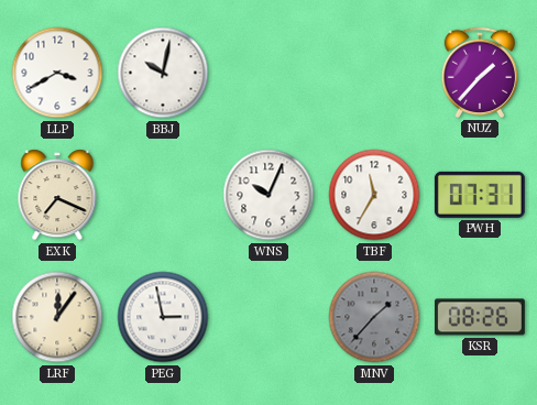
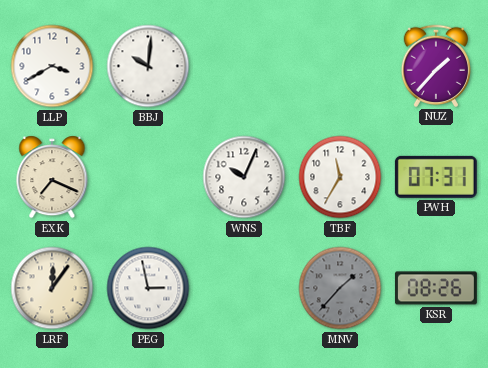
BBJ: 10:02 -> 10:01 (148, 66)
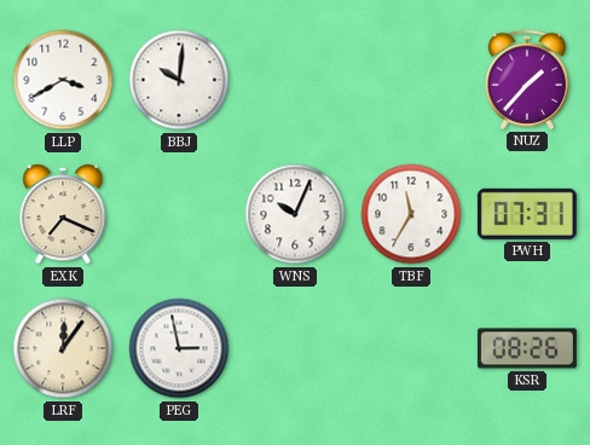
MNV: 1:37 -> none (340, 288)
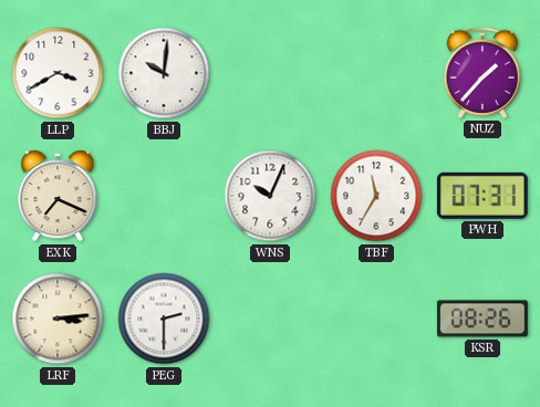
LRF: 12:06 -> 3:14 (58, 319)
PEG: 2:58 -> 2:30 (164, 319)
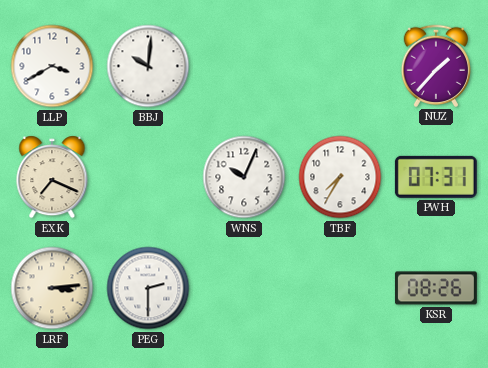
TBF: 11:35 -> 7:35 (340, 177)
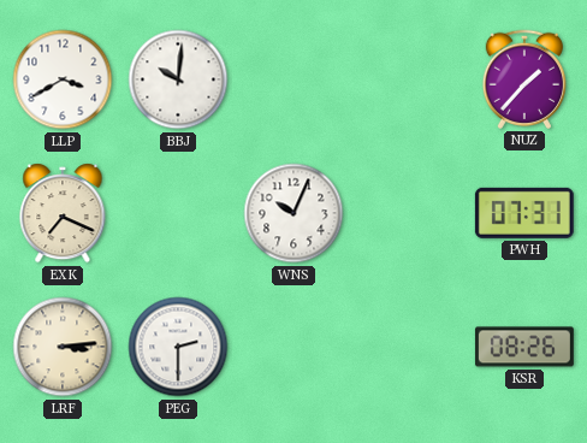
TBF: 7:35 -> none (340, 177)
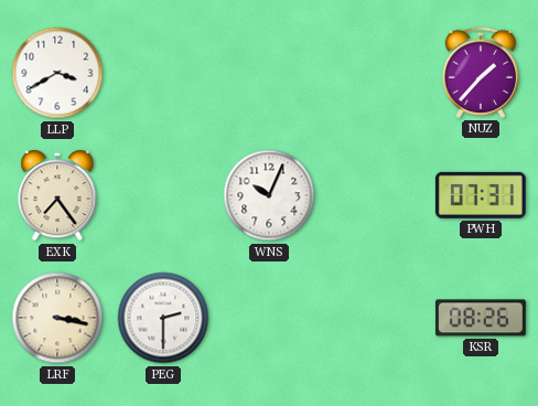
BBJ: 10:01 -> none (178, 79)
EXK: 7:19 -> 7:24 (57, 195)
LRF: 3:14 -> 3:17 (57, 318)
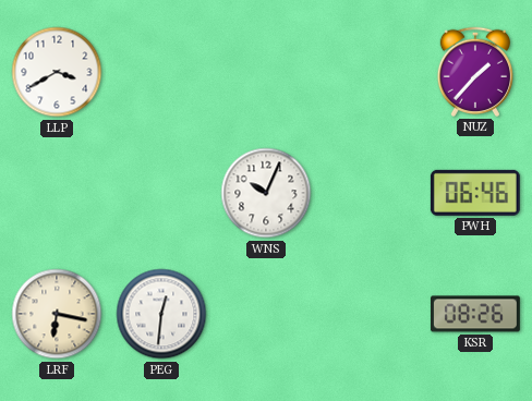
EXK: 7:24 -> none (57, 195)
PWH: 07:31 -> 06:46 (475, 193)
LRF: 3:17 -> 6:17 (57, 314)
PEG: 2:30 -> 12:31 (161, 314)
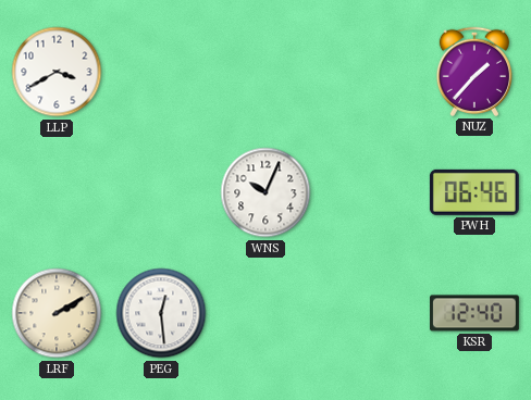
LRF: 6:17 -> 2:10 (57, 313)
PEG: 12:31 -> 12:29 (161, 313)
KSR: 08:26 -> 12:40 (474, 313)
